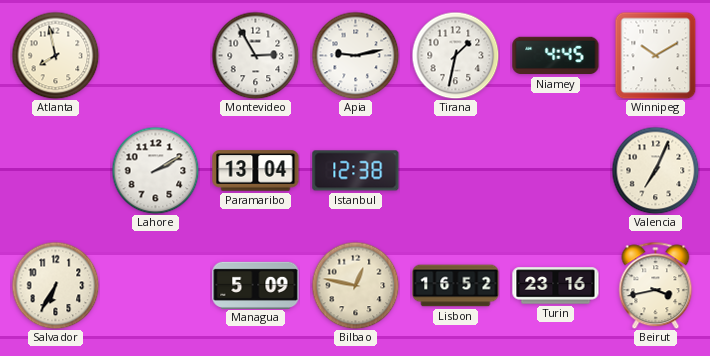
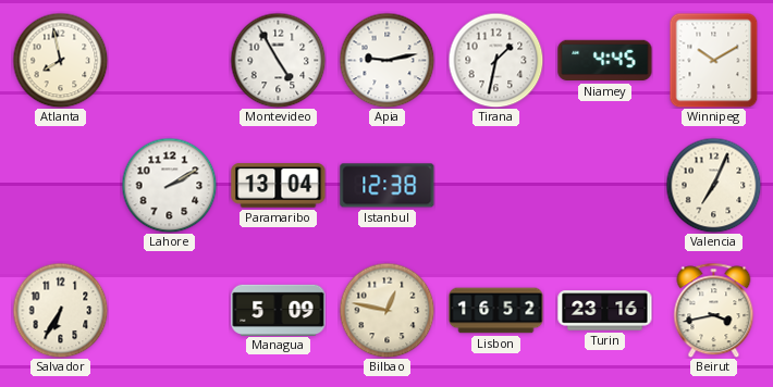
Montevideo: 2:55 -> 4:55 (278, 60)
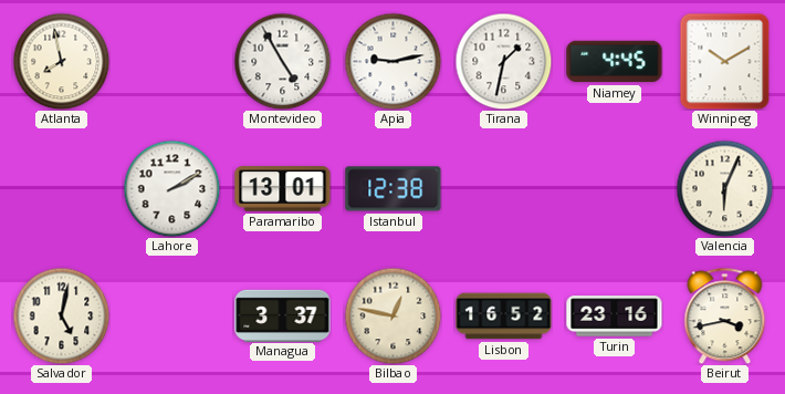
Paramaribo: 13:04 -> 13:01 (283, 189)
Valencia: 7:04 -> 6:04 (724, 188)
Salvador: 6:35 -> 5:02 (61, 315)
Managua: 5:09 -> 3:37 (283, 315)
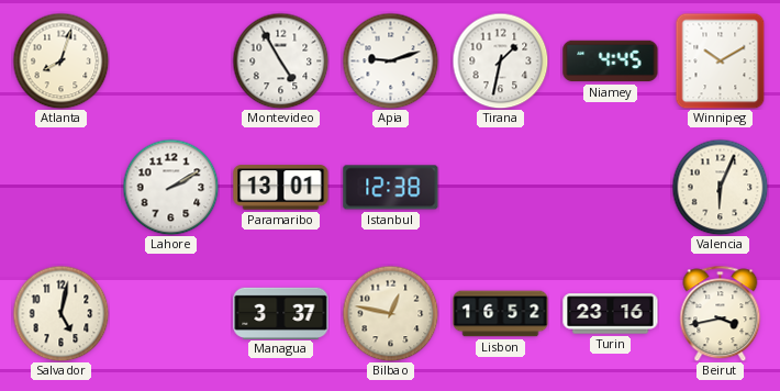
Atlanta: 7:58 -> 8:03 (60, 60)
Apia: 9:13 -> 9:12 (390, 60)
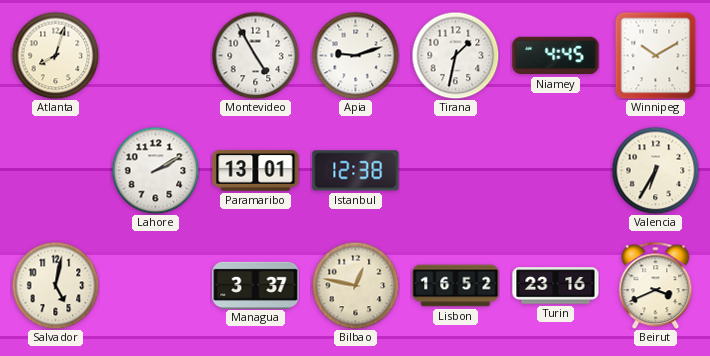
Valencia: 6:04 -> 6:35 (655, 170)
Beirut: 3:43 -> 3:41 (656, 285)
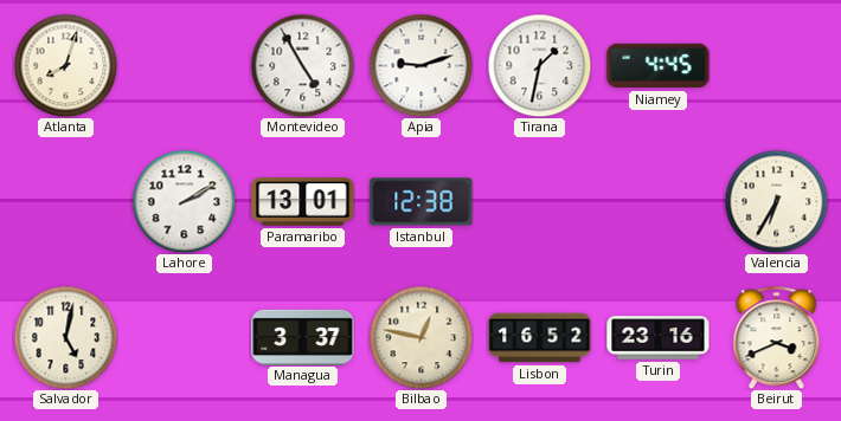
Winnipeg: 10:10 -> none (656, 55)
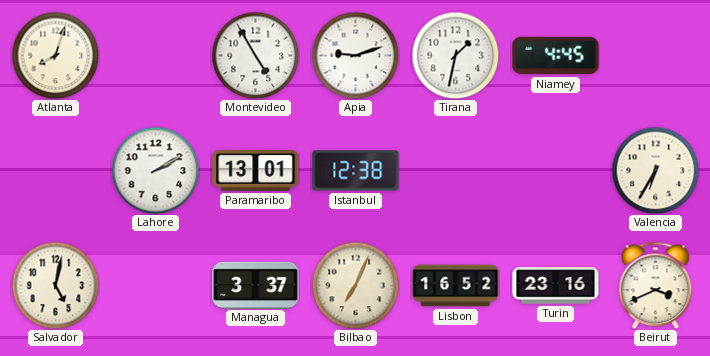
Bilbao: 12:47 -> 7:04 (355, 285)
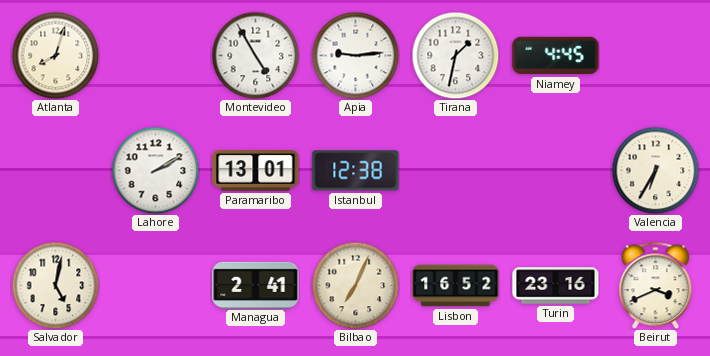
Apia: 9:12 -> 9:14 (355, 55)
Managua: 3:37 -> 2:41 (256, 285)
